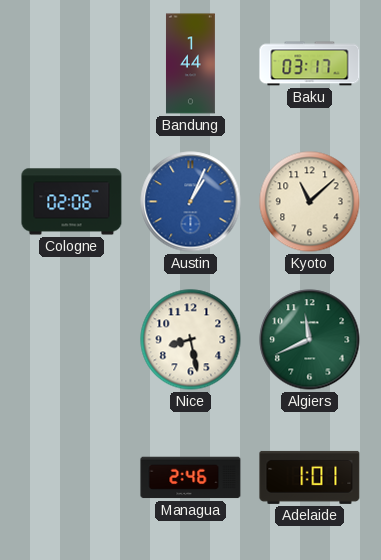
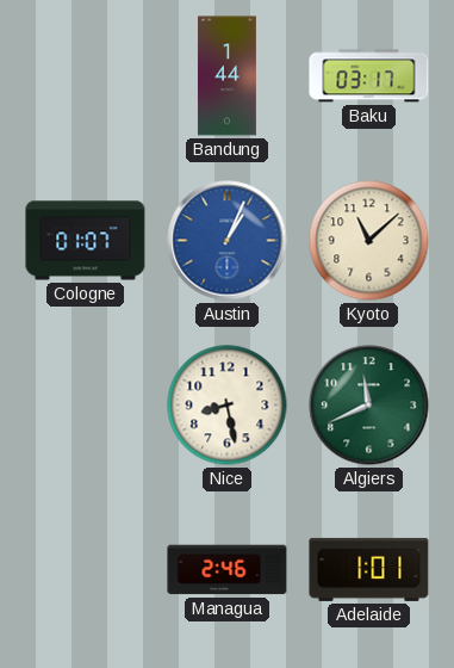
Cologne: 02:06 -> 01:07 (86, 241)
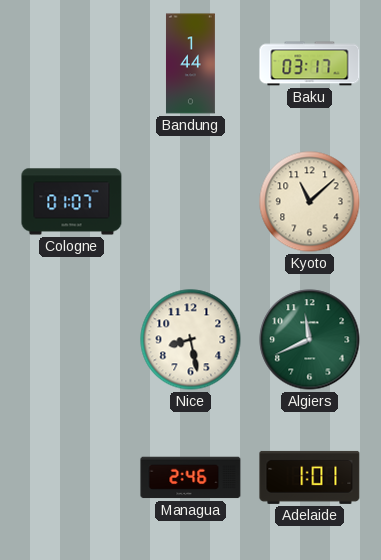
Austin: 1:04 -> none (228, 241)
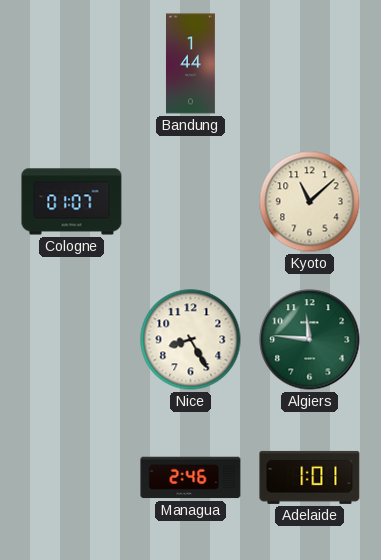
Baku: 03:17 -> none (310, 64)
Nice: 8:28 -> 8:25 (191, 340)
Algiers: 11:41 -> 11:46 (310, 340)
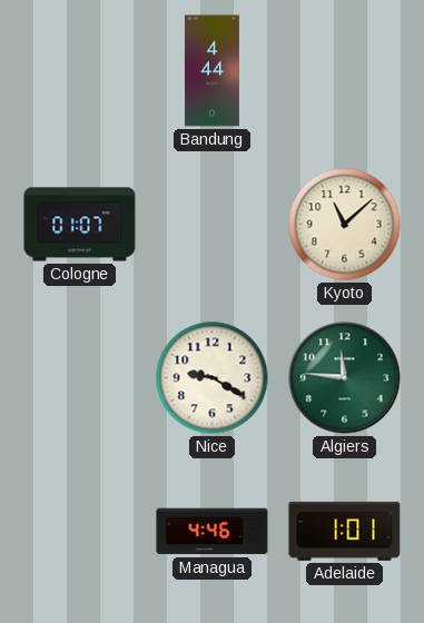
Bandung: 1:44 -> 4:44 (211, 71)
Nice: 8:25 -> 9:20 (213, 378)
Managua: 2:46 -> 4:46 (213, 532)
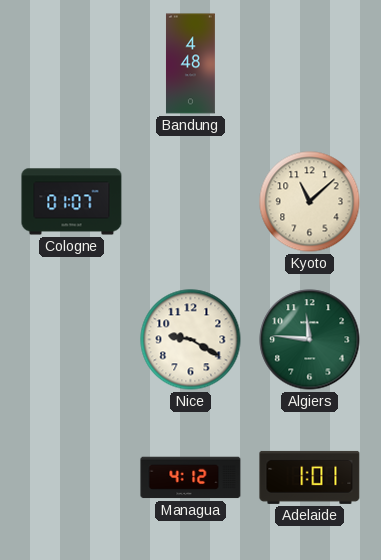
Bandung: 4:44 -> 4:48 (190, 64)
Managua: 4:46 -> 4:12 (191, 478)
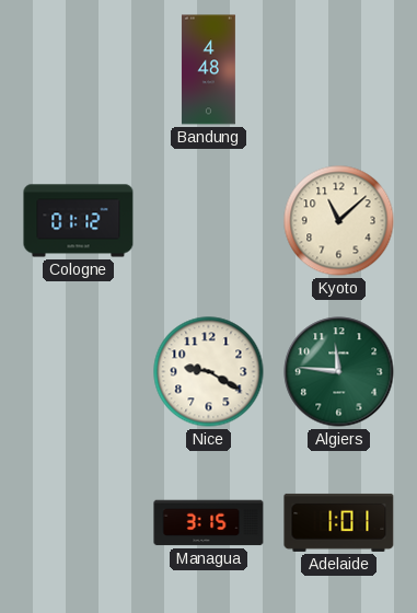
Cologne: 01:07 -> 01:12 (79, 221)
Managua: 4:12 -> 3:15 (209, 523)
